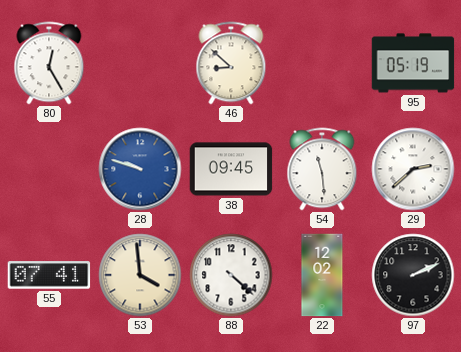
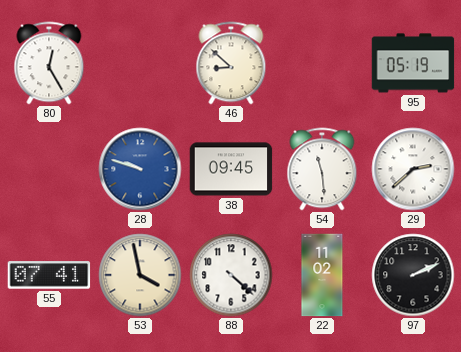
53: 3:59 -> 3:58 (140, 275)
22: 12:02 -> 11:02 (322, 275)
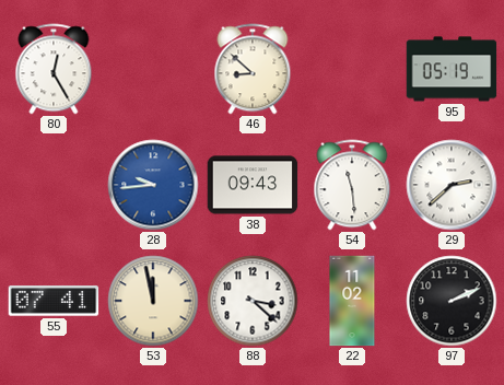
28: 9:48 -> 9:44 (153, 185)
38: 09:45 -> 09:43 (253, 185)
53: 3:58 -> 11:58 (153, 301)
88: 4:22 -> 3:22 (253, 301)
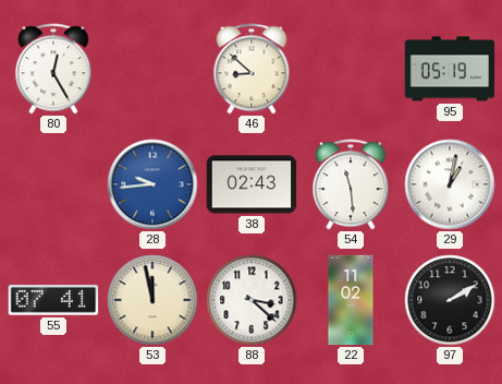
38: 09:43 -> 02:43 (252, 184)
29: 2:38 -> 1:02 (450, 184)
97: 2:11 -> 2:10 (450, 300)
